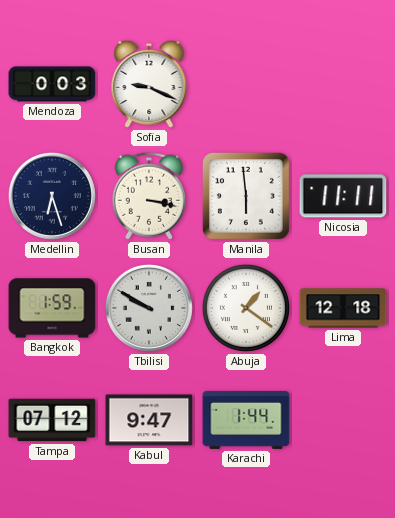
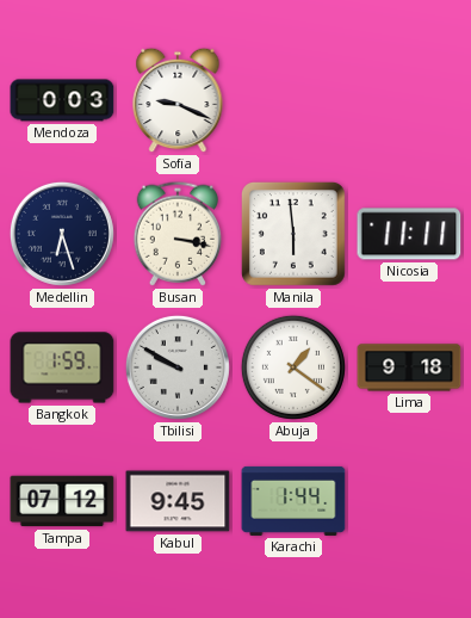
Lima: 12:18 -> 9:18 (409, 367)
Kabul: 9:47 -> 9:45 (178, 501)
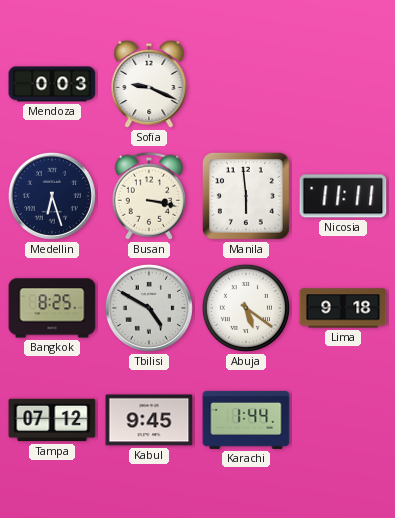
Bangkok: 1:59 -> 8:25 (52, 308)
Tbilisi: 9:50 -> 4:50 (149, 308)
Abuja: 1:21 -> 5:21 (246, 308)
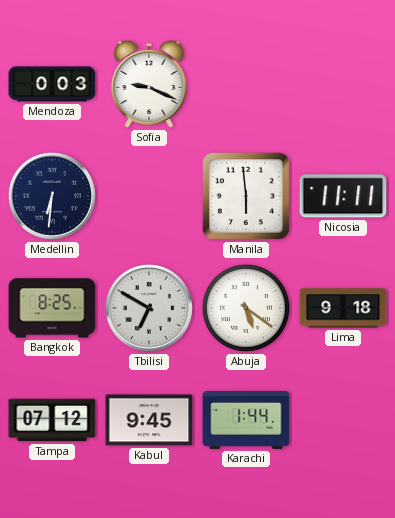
Medellin: 6:27 -> 6:31 (52, 196)
Busan: 3:17 -> none (149, 196)
Tbilisi: 4:50 -> 6:50 (149, 308)
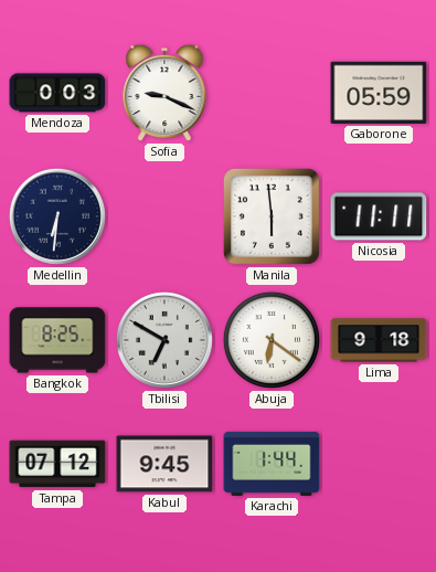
Gaborone: none -> 05:59 (379, 93)
Abuja: 5:21 -> 6:21 (272, 340)
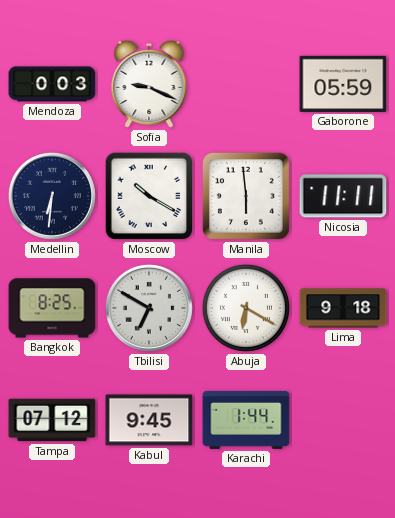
Moscow: none -> 10:20 (149, 196)
Abuja: 6:21 -> 6:20 (246, 308)
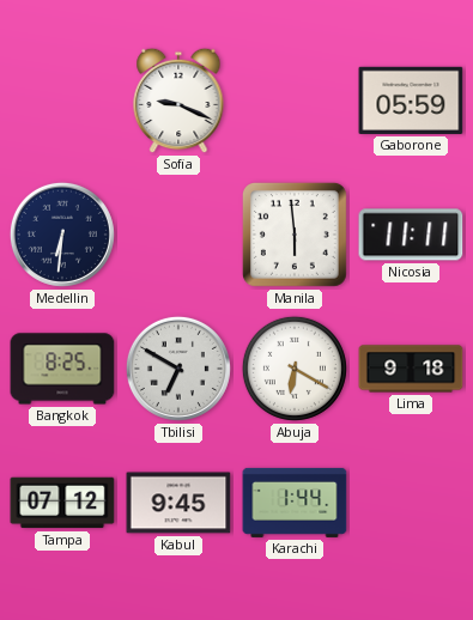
Mendoza: 0:03 -> none (52, 84)
Moscow: 10:20 -> none (149, 196)
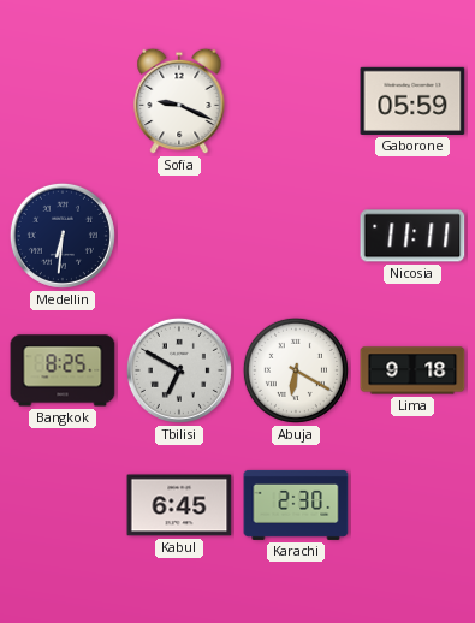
Manila: 5:59 -> none (295, 235)
Tampa: 07:12 -> none (62, 503)
Kabul: 9:45 -> 6:45 (179, 505)
Karachi: 1:44 -> 2:30 (296, 505)
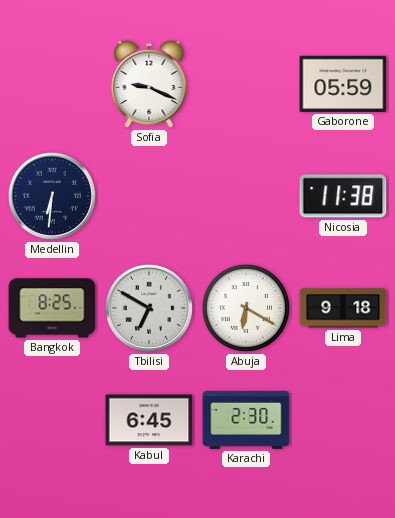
Nicosia: 11:11 -> 11:38 (343, 196)
